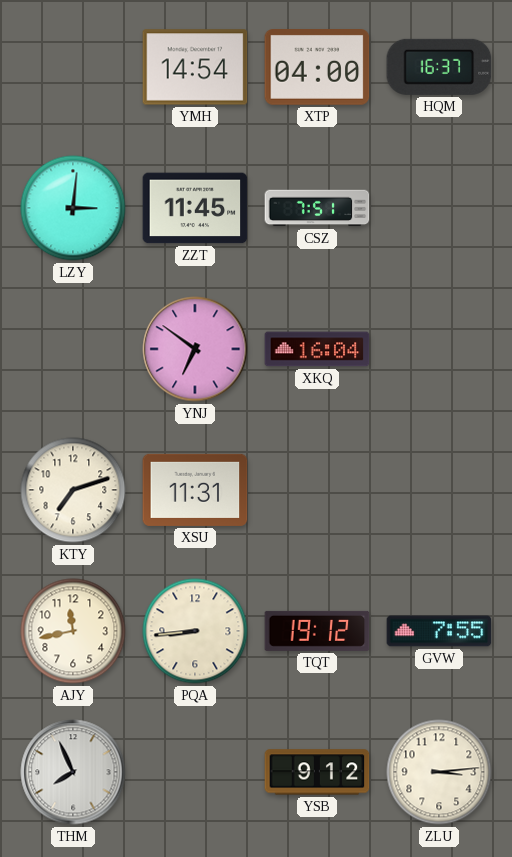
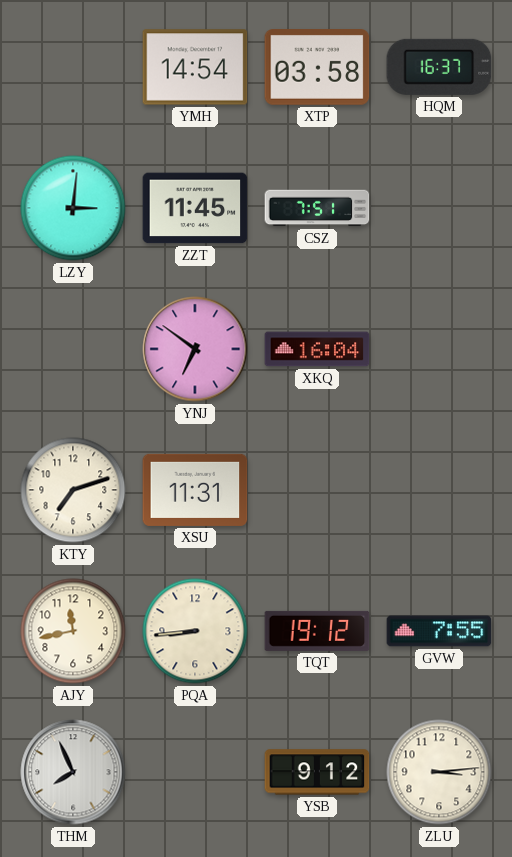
XTP: 04:00 -> 03:58 (317, 68)
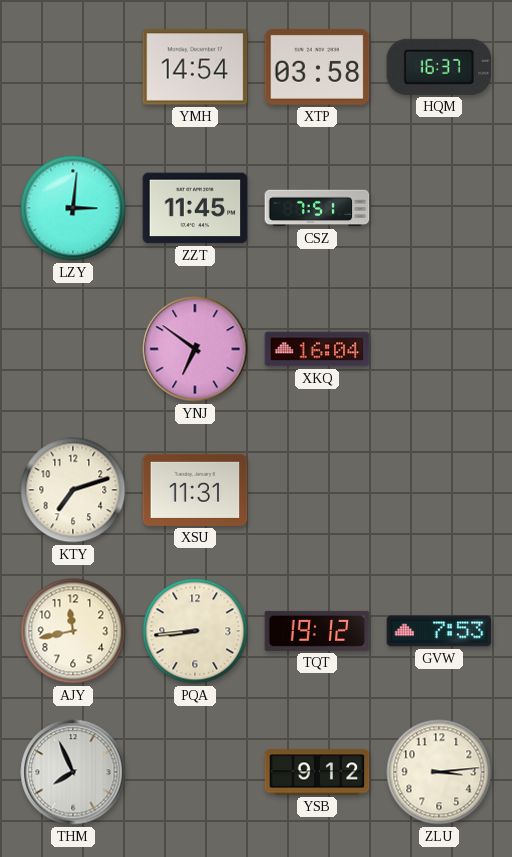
GVW: 7:55 -> 7:53 (439, 631)
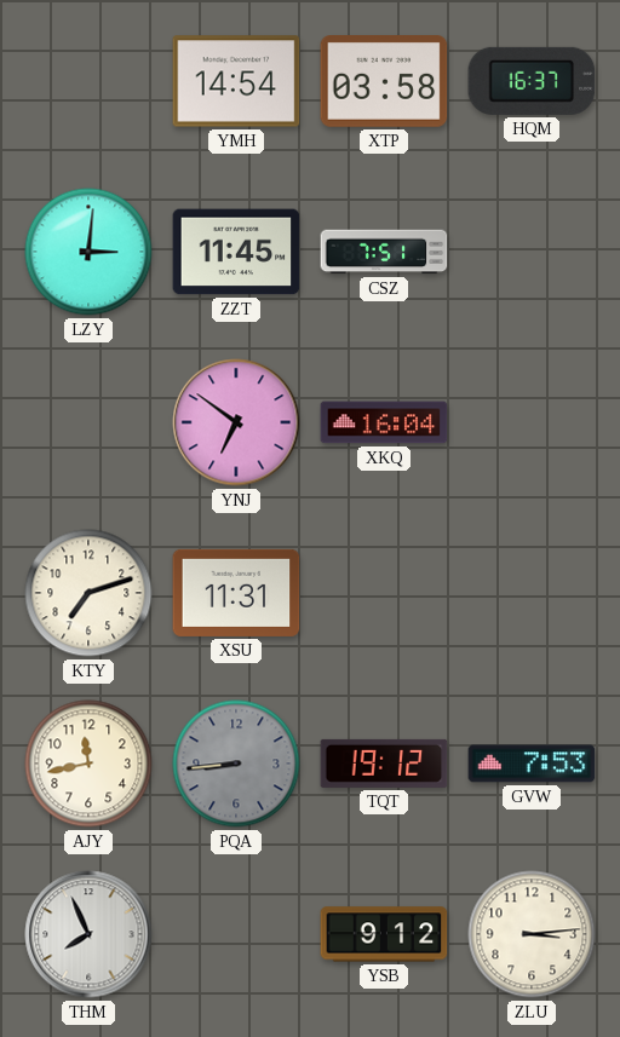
PQA dial: cream -> grey (236, 764)
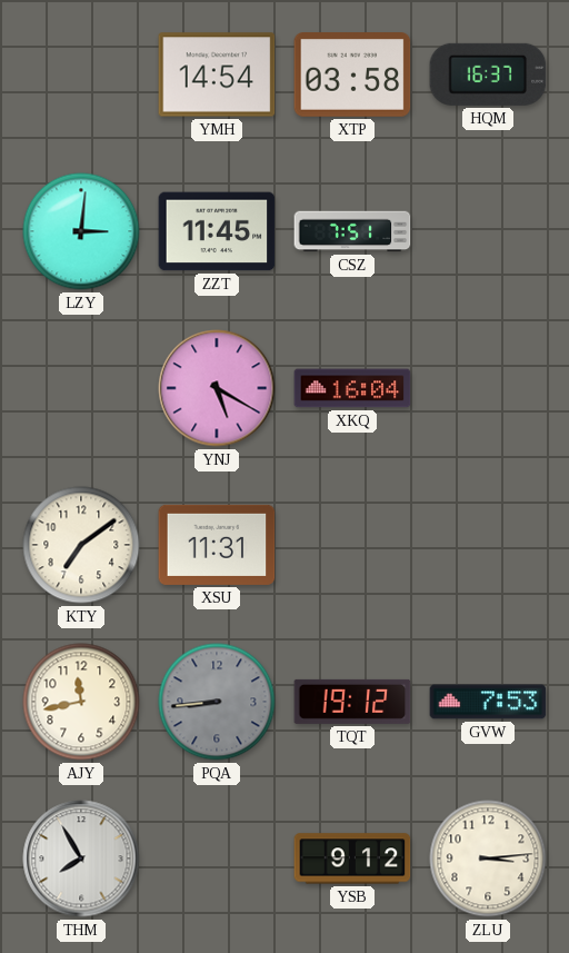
YNJ: 6:51 -> 5:20 (217, 388)
KTY: 7:12 -> 7:09 (81, 545)
THM: 7:56 -> 7:55 (81, 858)
